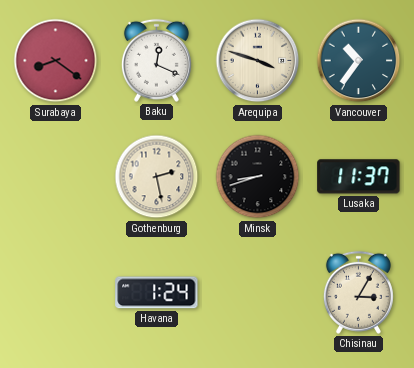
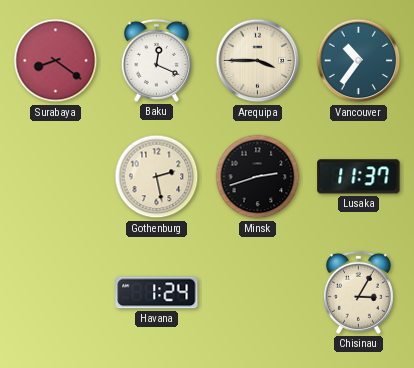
Arequipa: 3:48 -> 3:45 (258, 61)
Minsk: 8:42 -> 2:42 (258, 177)
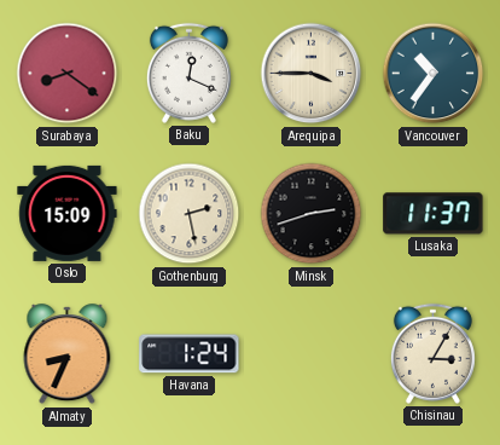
Oslo: none -> 15:09 (68, 213)
Almaty: none -> 8:34 (68, 354)
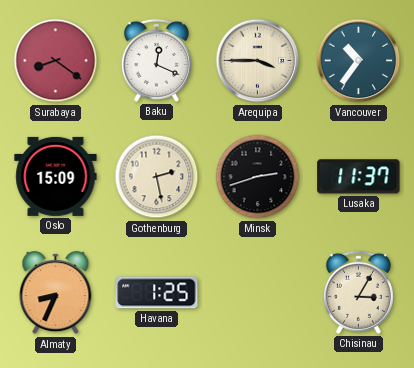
Havana: 1:24 -> 1:25 (157, 293)
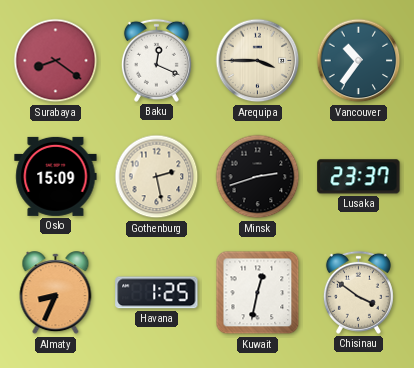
Lusaka: 11:37 -> 23:37 (359, 177)
Kuwait: none -> 12:32 (258, 293)
Chisinau: 3:05 -> 3:51 (358, 292)
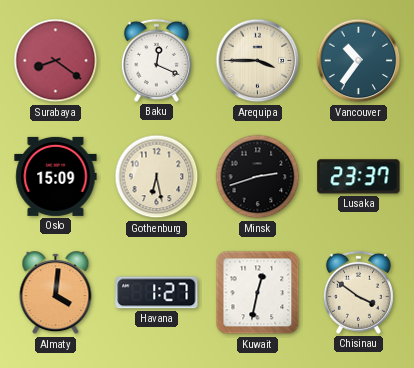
Gothenburg: 2:28 -> 6:28 (157, 177)
Almaty: 8:34 -> 4:01 (56, 293)
Havana: 1:25 -> 1:27 (157, 293)
